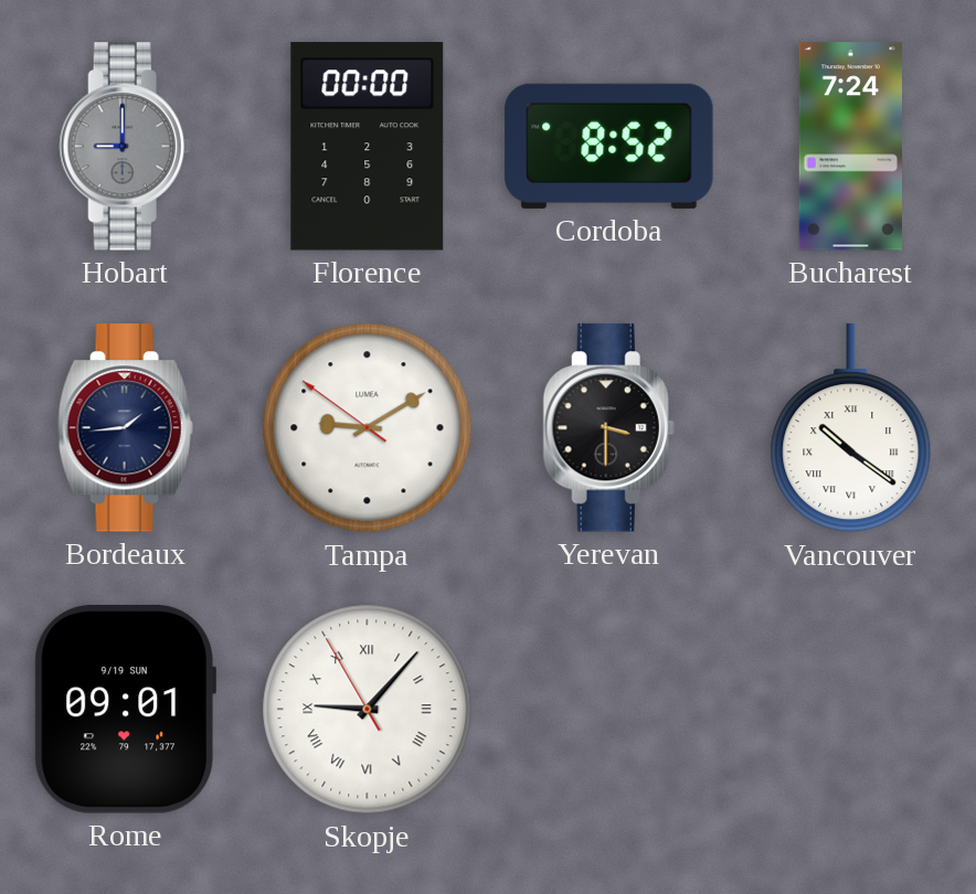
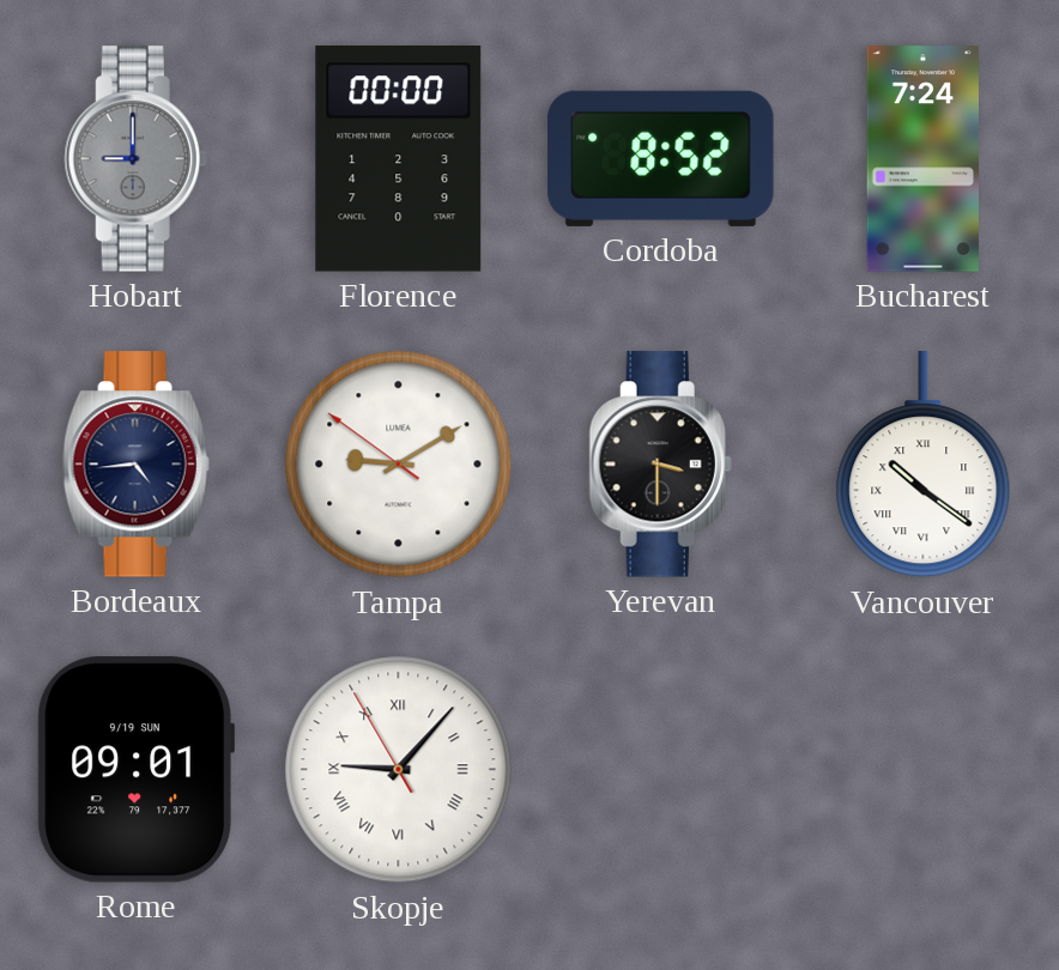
Bordeaux: 1:44 -> 4:44 (135, 465)
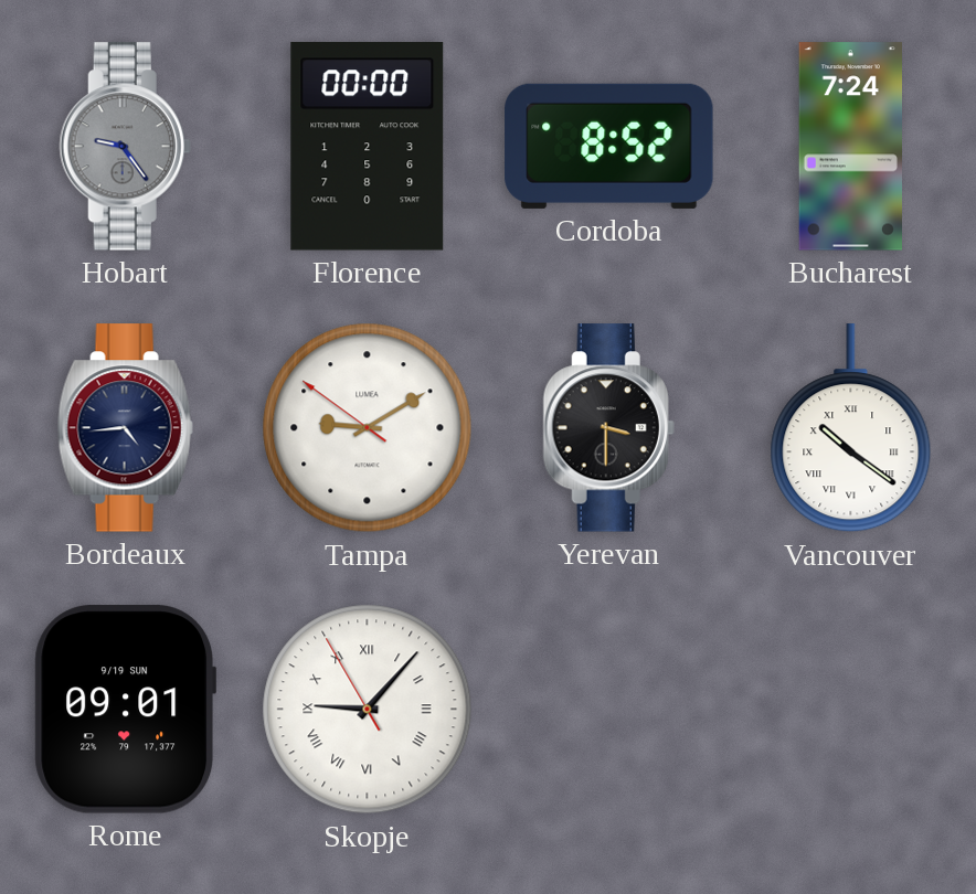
Hobart: 9:00 -> 9:24 (125, 147)
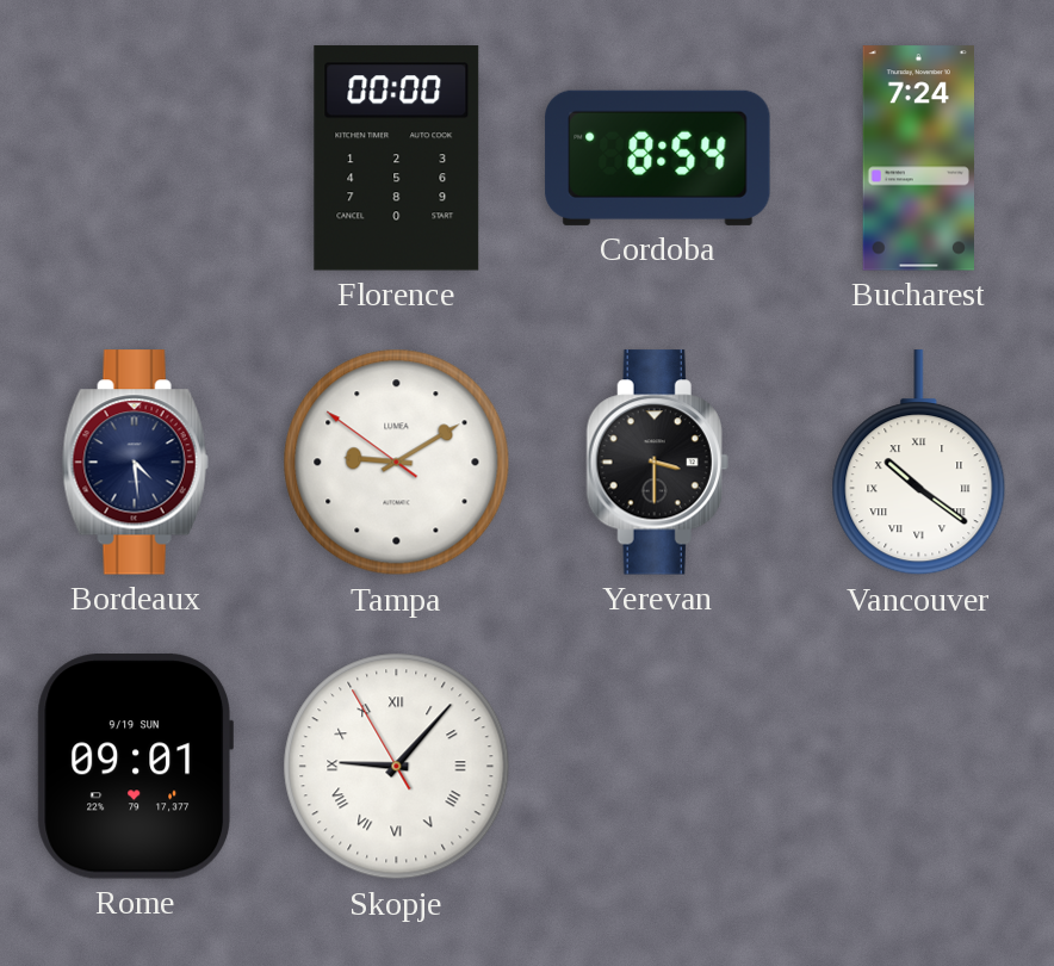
Hobart: 9:24 -> none (125, 147)
Cordoba: 8:52 -> 8:54 (658, 157)
Bordeaux: 4:44 -> 4:29 (135, 463)
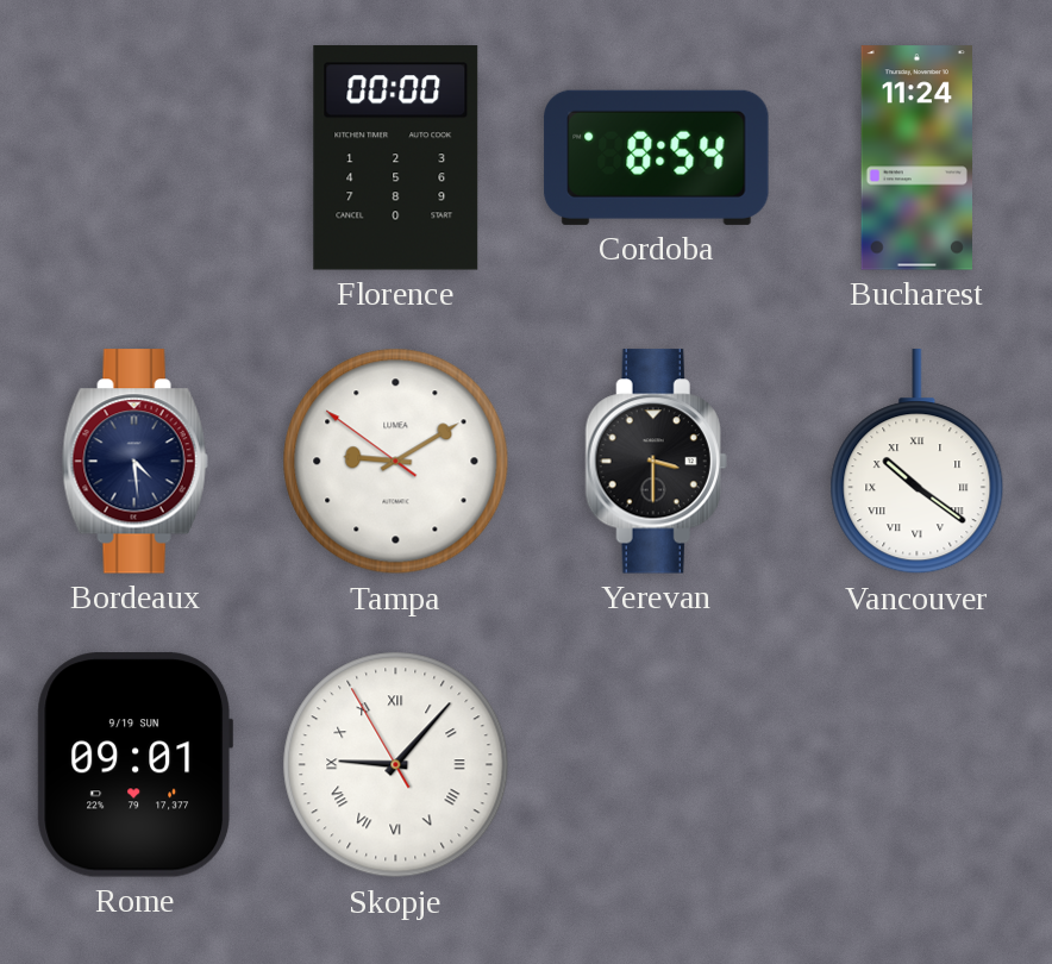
Bucharest: 7:24 -> 11:24 (916, 158)
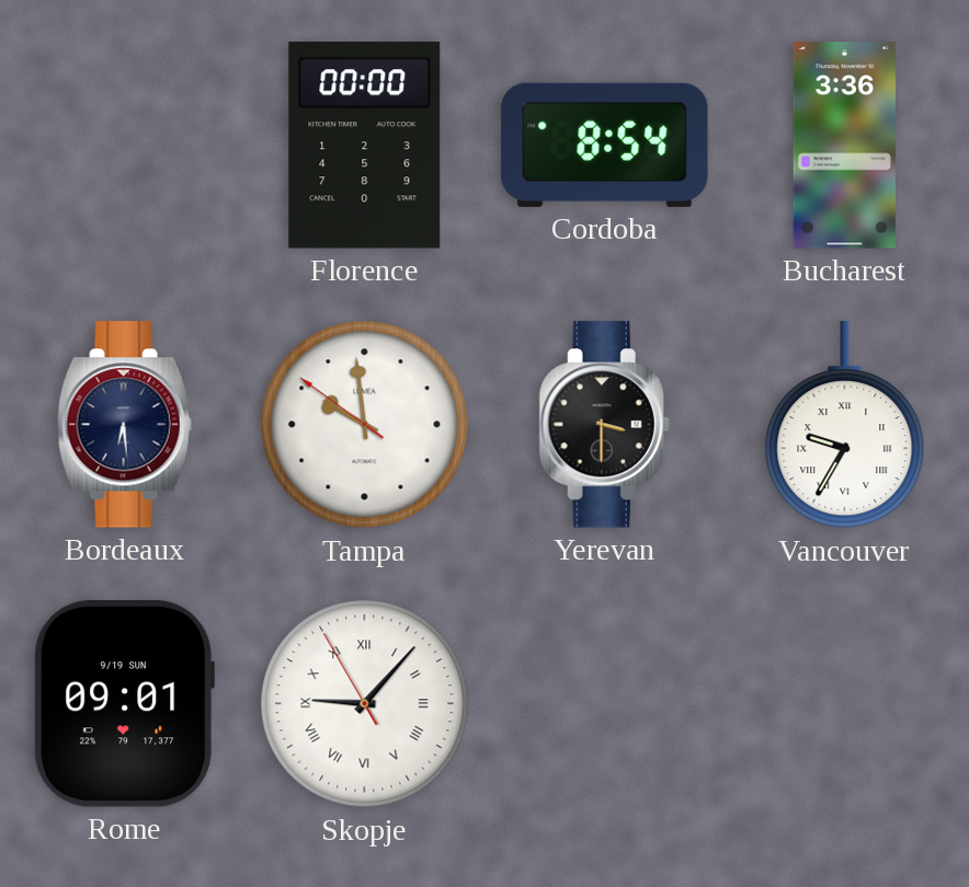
Bucharest: 11:24 -> 3:36 (844, 146)
Bordeaux: 4:29 -> 6:29 (124, 425)
Tampa: 9:09 -> 9:58 (365, 425)
Vancouver: 10:21 -> 9:35 (845, 425)
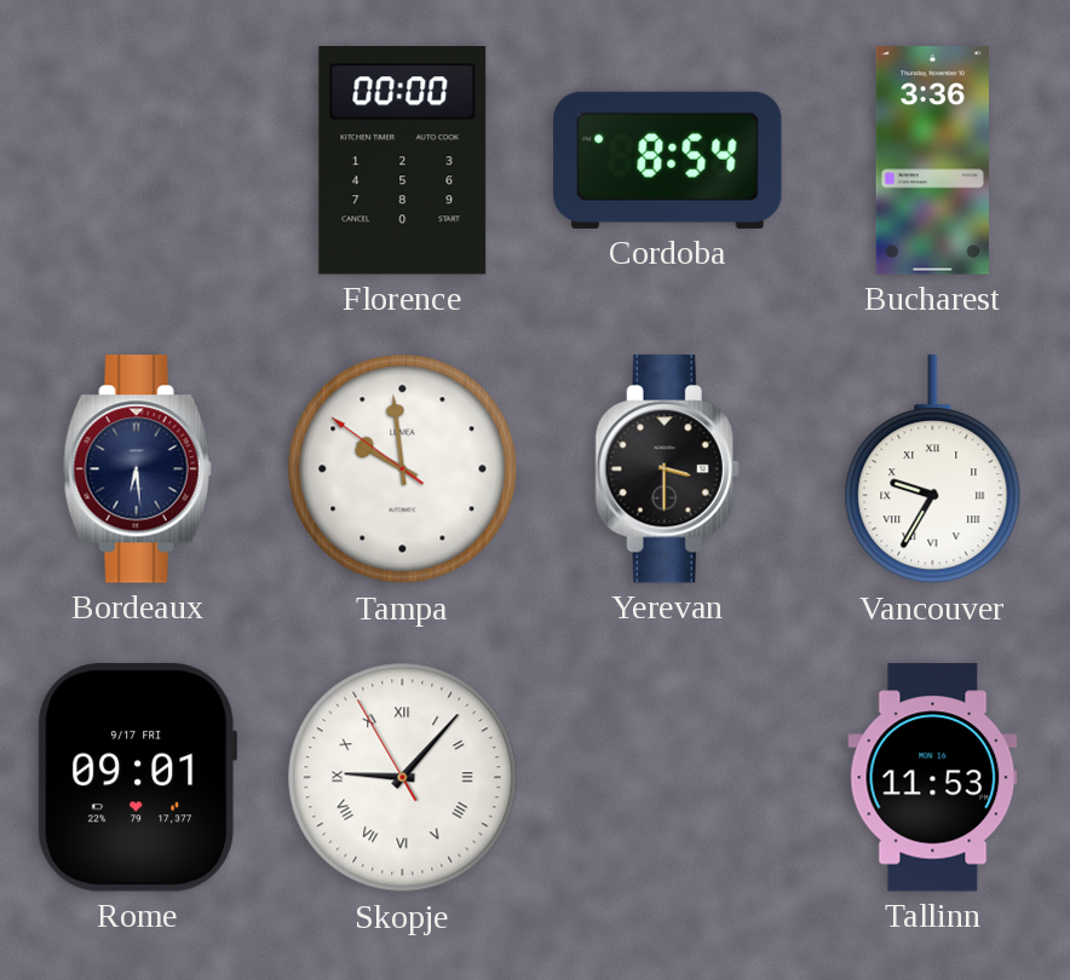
Rome date: 9/19 SUN -> 9/17 FRI (137, 778)
Tallinn: none -> 11:53 (933, 778)
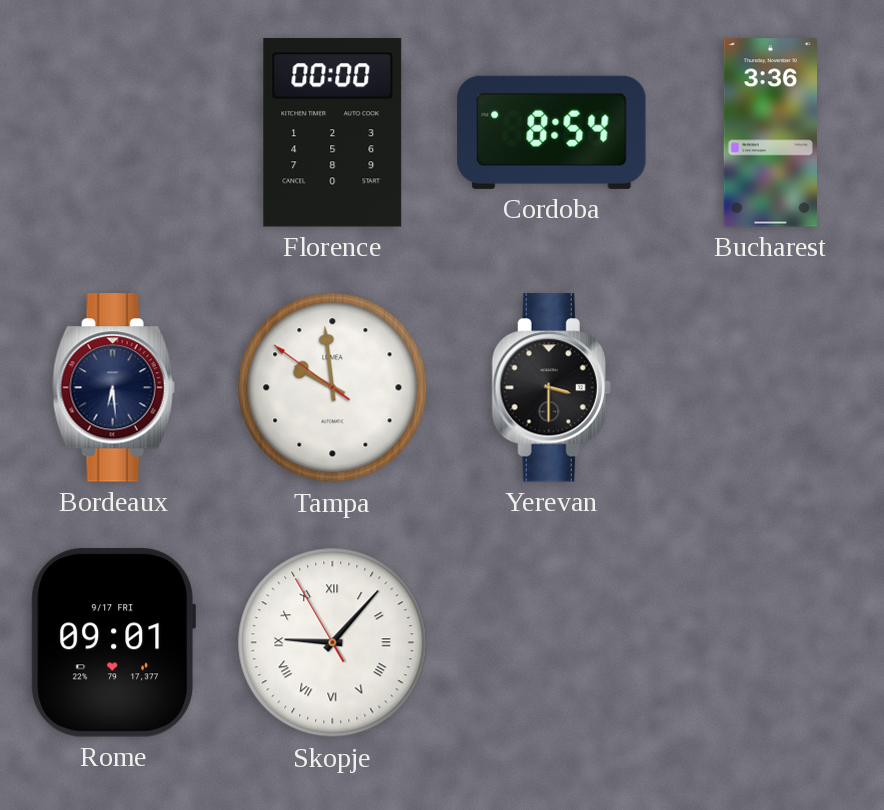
Vancouver: 9:35 -> none (933, 469)
Tallinn: 11:53 -> none (933, 778)
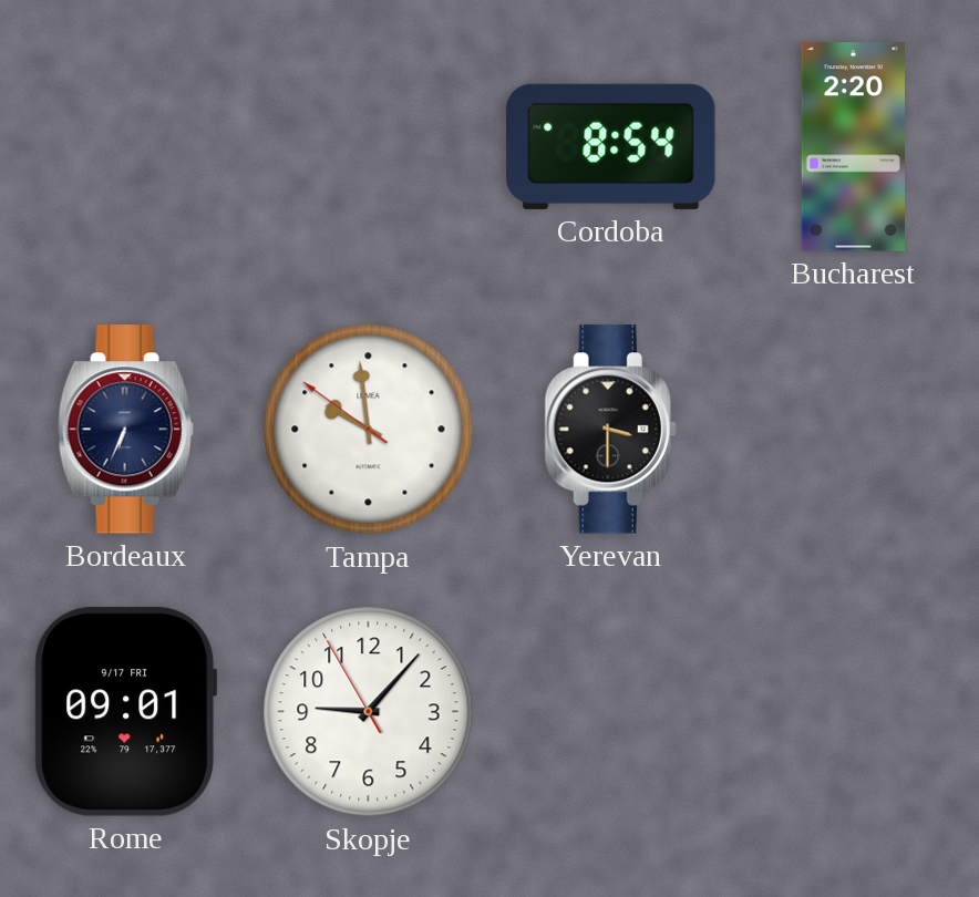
Florence: 00:00 -> none (333, 133)
Bucharest: 3:36 -> 2:20 (853, 147)
Bordeaux: 6:29 -> 6:34 (125, 430)
Skopje numerals: Roman -> Arabic (369, 712)
